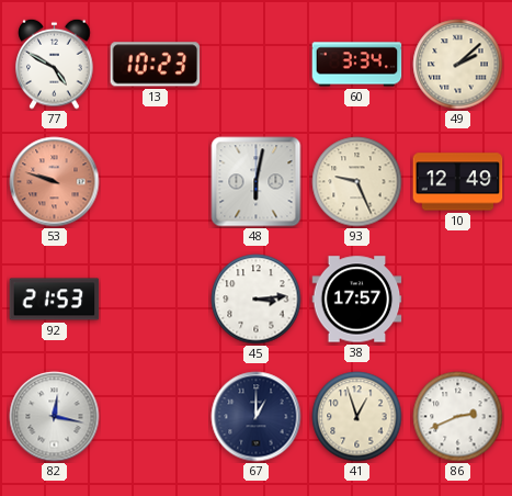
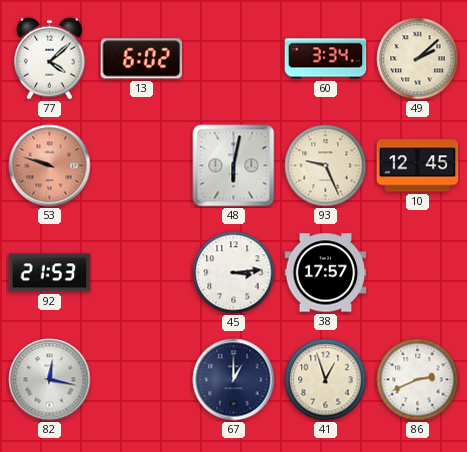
77: 4:50 -> 4:08 (50, 58)
13: 10:23 -> 6:02 (142, 59)
10: 12:49 -> 12:45 (418, 166)
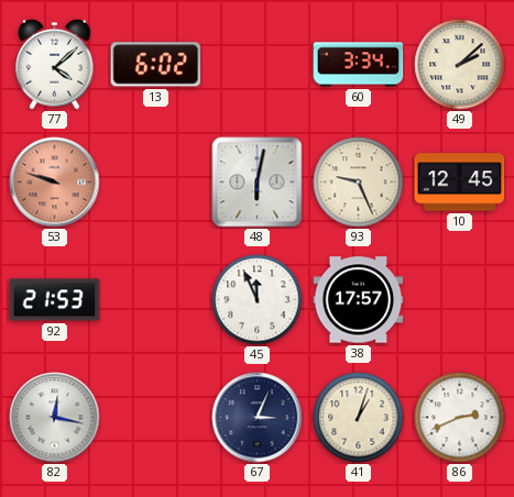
45: 3:14 -> 11:56 (258, 300)
67: 1:00 -> 3:04 (258, 418)
41: 12:57 -> 1:03 (359, 418)
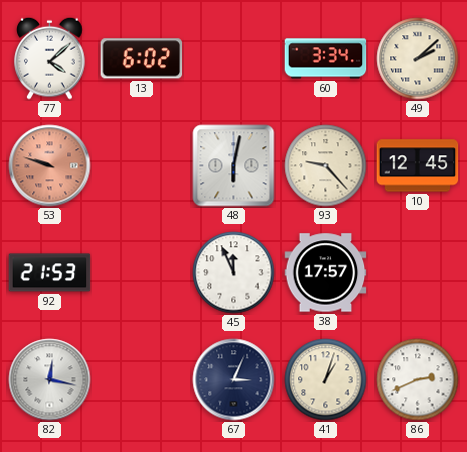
93: 9:26 -> 9:23 (326, 166)
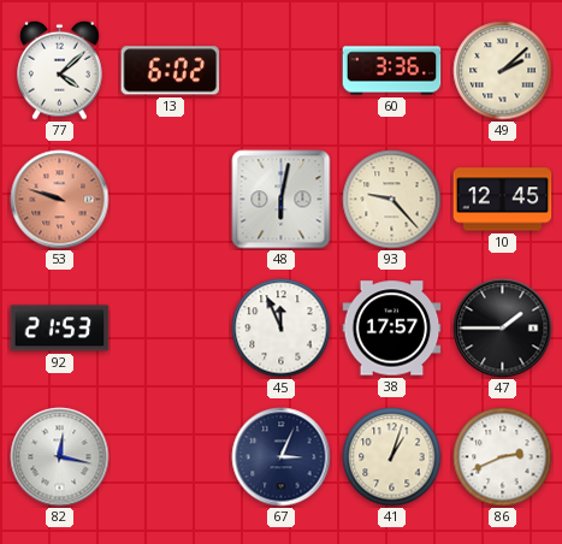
60: 3:34 -> 3:36 (392, 71)
47: none -> 1:45 (503, 329)
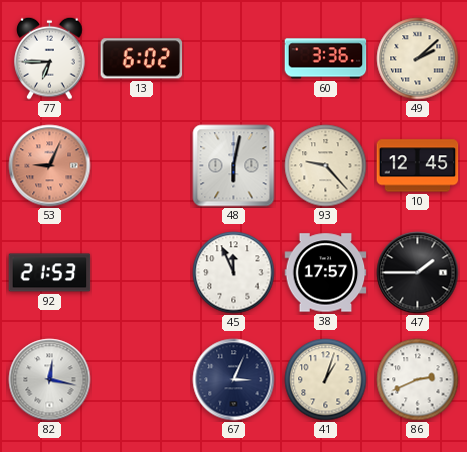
77: 4:08 -> 6:45 (50, 58)
53: 9:48 -> 9:04 (50, 166)
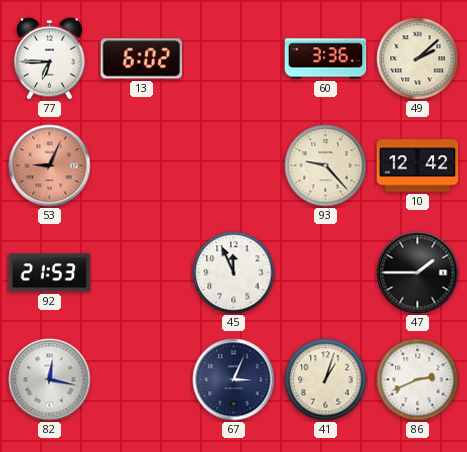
48: 6:02 -> none (234, 166)
10: 12:45 -> 12:42 (418, 166)
38: 17:57 -> none (326, 273)
